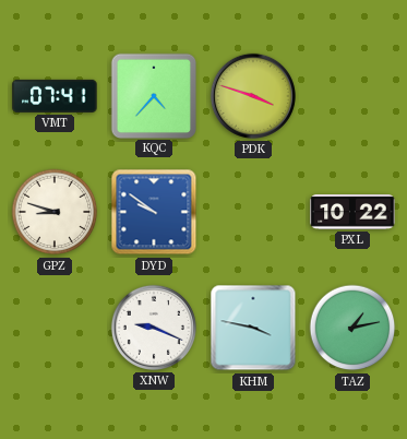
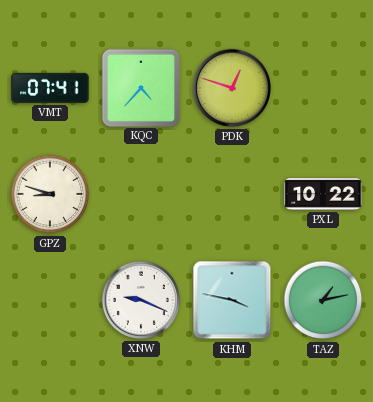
PDK: 3:48 -> 12:48 (232, 88)
DYD: 9:51 -> none (154, 212)
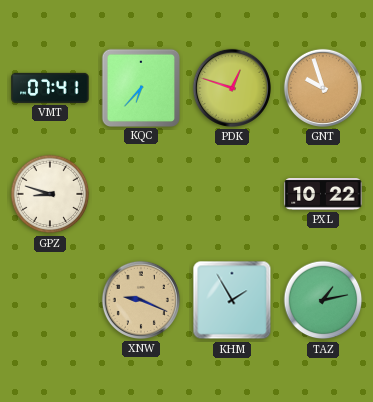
KQC: 4:37 -> 6:37 (140, 87)
GNT: none -> 9:57 (323, 88)
XNW dial: white -> champagne (141, 300)
KHM: 3:47 -> 1:55 (232, 300)
